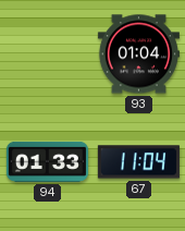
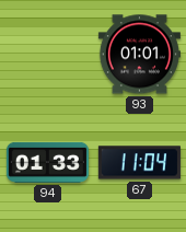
93: 01:04 -> 01:01 (139, 55)
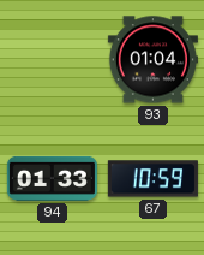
93: 01:01 -> 01:04 (152, 60)
67: 11:04 -> 10:59 (152, 179)
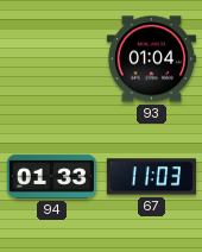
67: 10:59 -> 11:03 (151, 177)
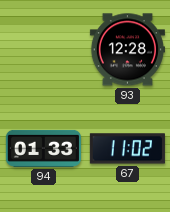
93: 01:04 -> 12:28 (127, 50)
67: 11:03 -> 11:02 (127, 149)
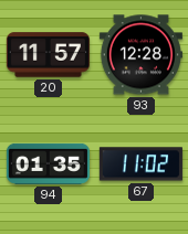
20: none -> 11:57 (48, 55)
94: 01:33 -> 01:35 (48, 163)
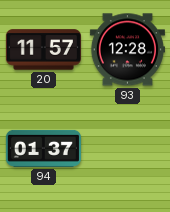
94: 01:35 -> 01:37 (43, 148)
67: 11:02 -> none (140, 164)
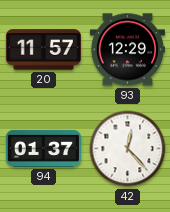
93: 12:28 -> 12:29 (127, 50)
42: none -> 12:23 (128, 149)
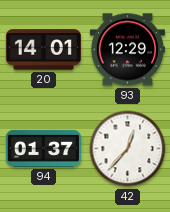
20: 11:57 -> 14:01 (43, 50)
42: 12:23 -> 12:37 (128, 149)
